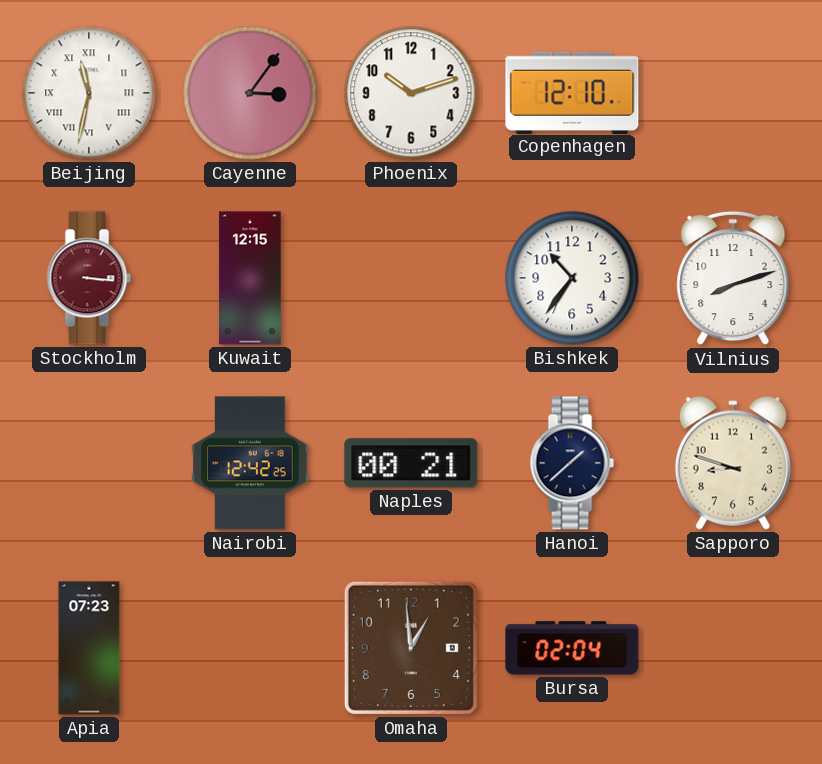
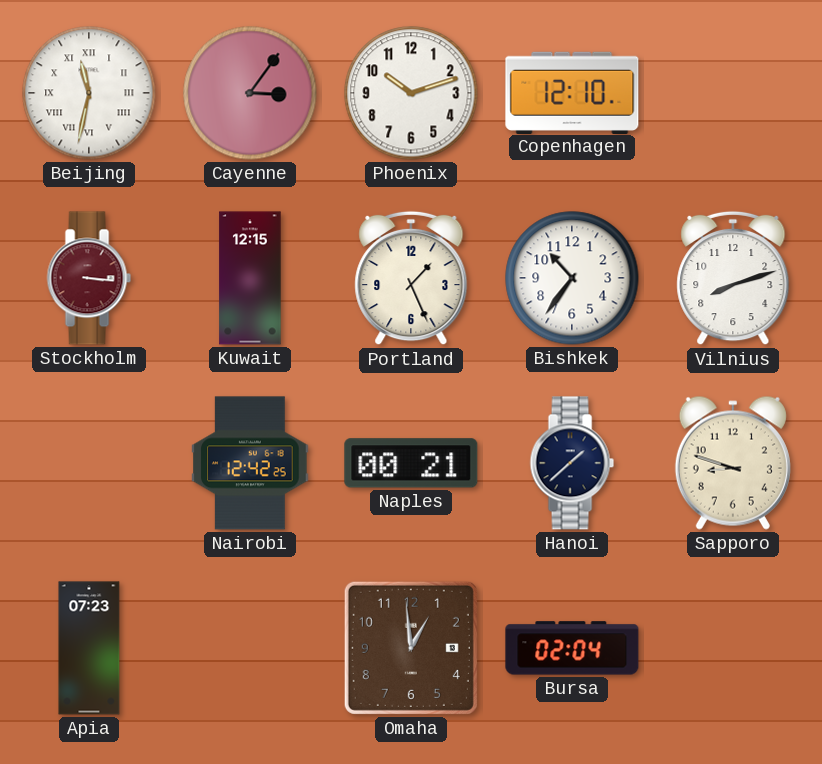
Portland: none -> 1:26 (411, 278)
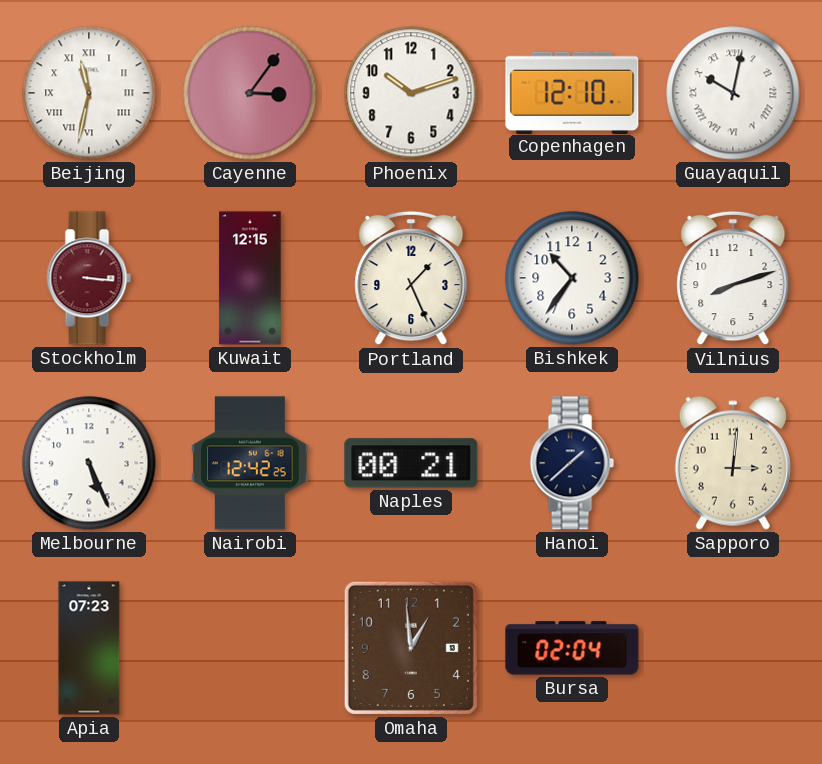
Guayaquil: none -> 10:02 (733, 93)
Melbourne: none -> 5:26 (89, 463)
Sapporo: 8:48 -> 3:01 (733, 463)
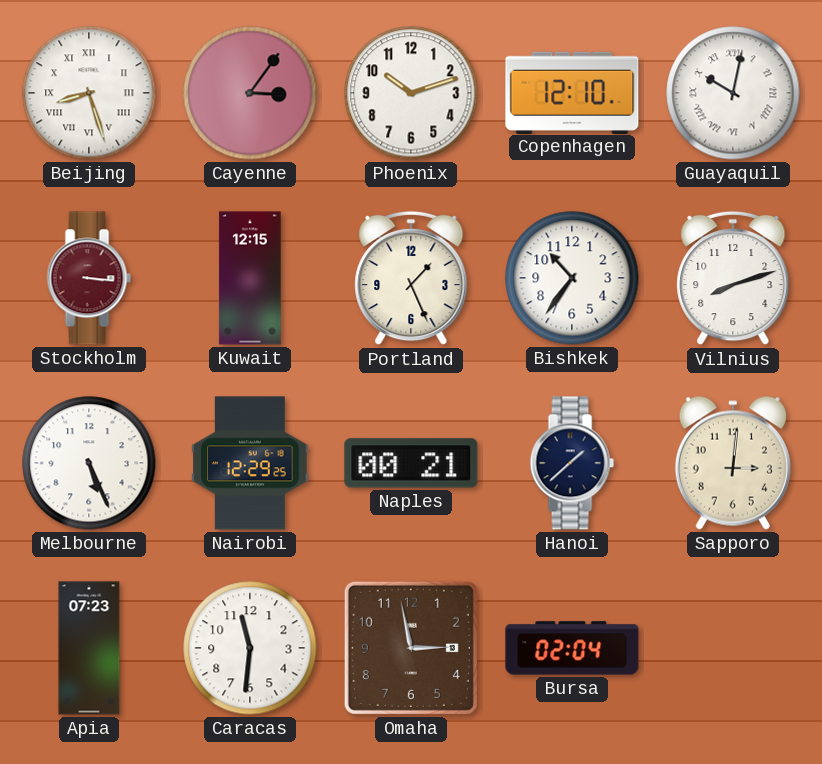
Beijing: 11:32 -> 8:27 (89, 93)
Nairobi: 12:42 -> 12:29 (250, 463)
Caracas: none -> 11:31 (250, 648)
Omaha: 12:59 -> 2:58 (411, 648)
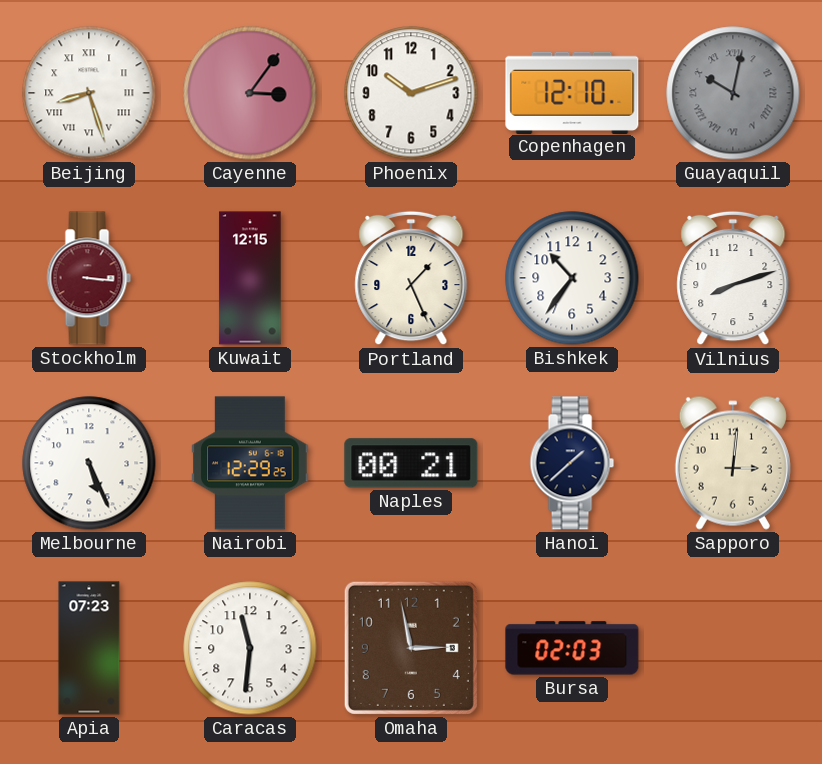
Guayaquil dial: white -> grey (733, 93)
Bursa: 02:04 -> 02:03 (572, 648)
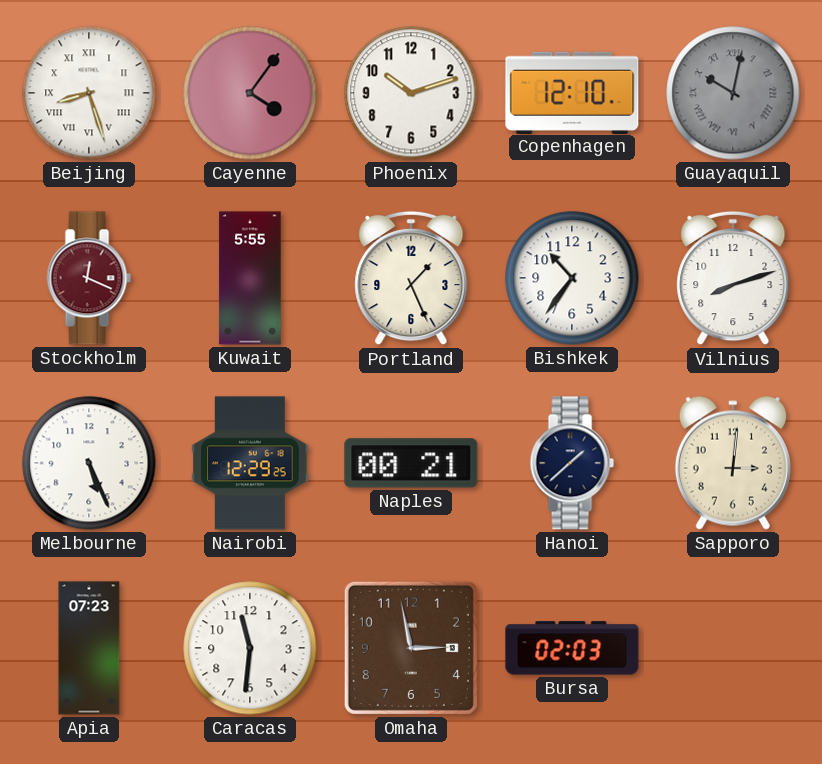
Cayenne: 3:06 -> 4:06 (250, 93)
Stockholm: 3:16 -> 12:19 (89, 278)
Kuwait: 12:15 -> 5:55 (250, 278)
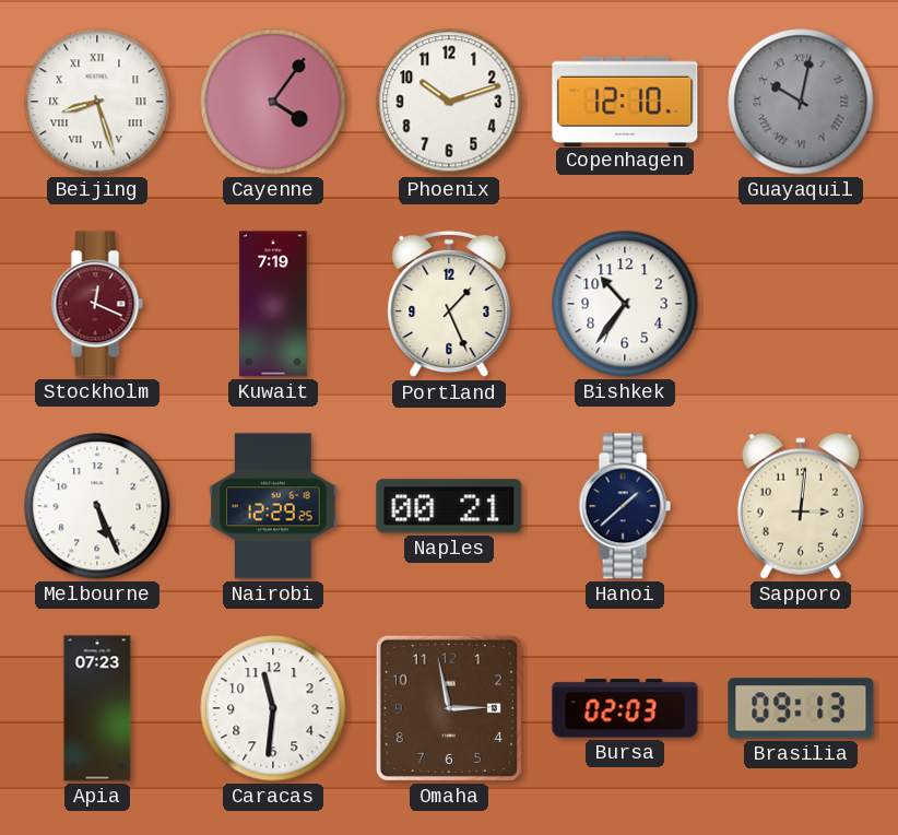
Kuwait: 5:55 -> 7:19 (273, 304)
Vilnius: 8:12 -> none (733, 278)
Brasilia: none -> 09:13 (801, 708)
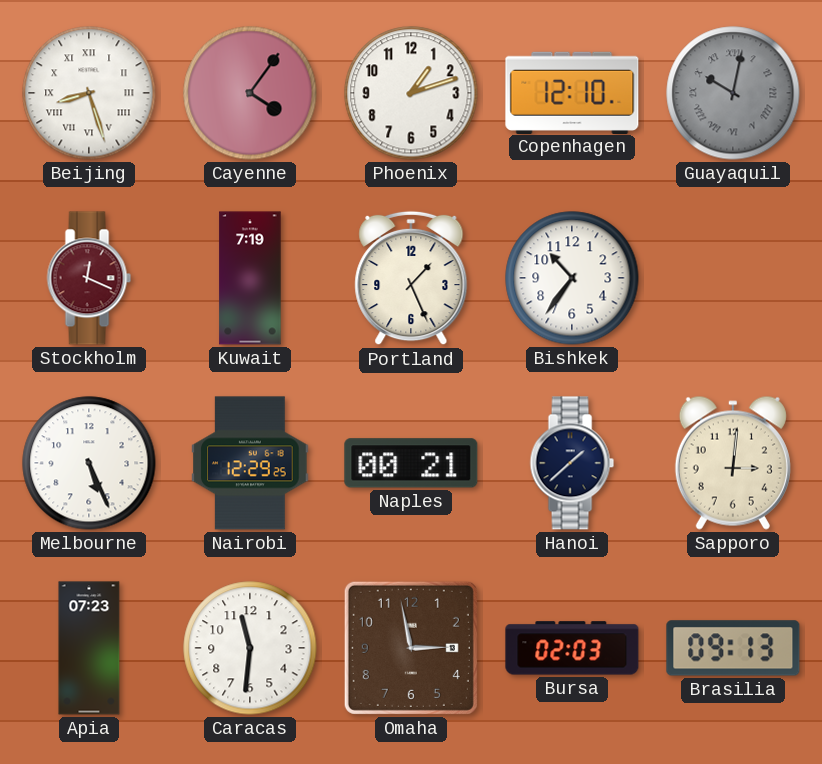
Phoenix: 10:12 -> 1:12 (411, 93)
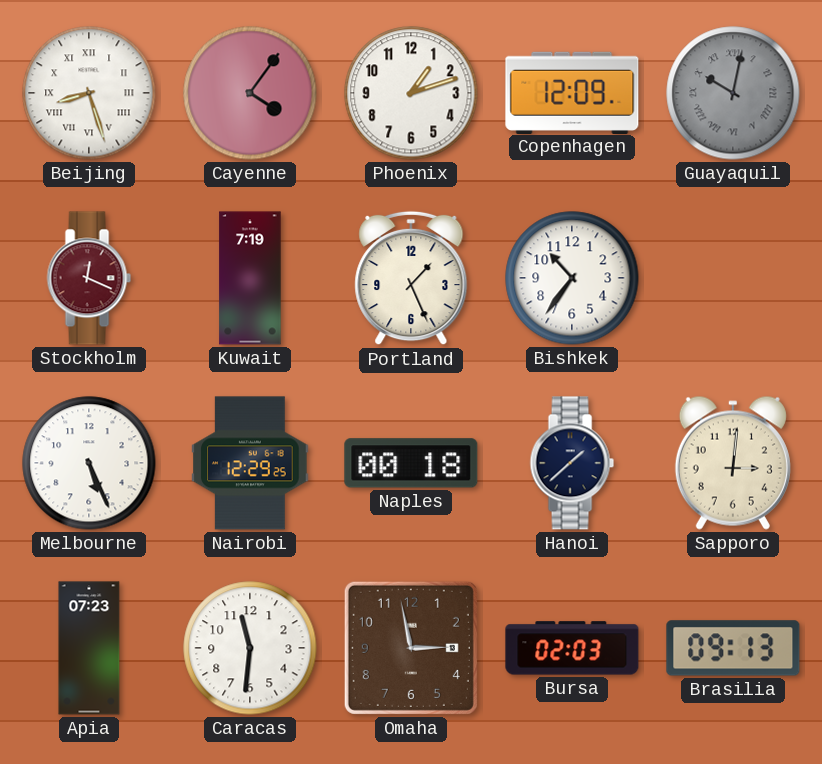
Copenhagen: 12:10 -> 12:09 (572, 92)
Naples: 00:21 -> 00:18 (411, 463)
